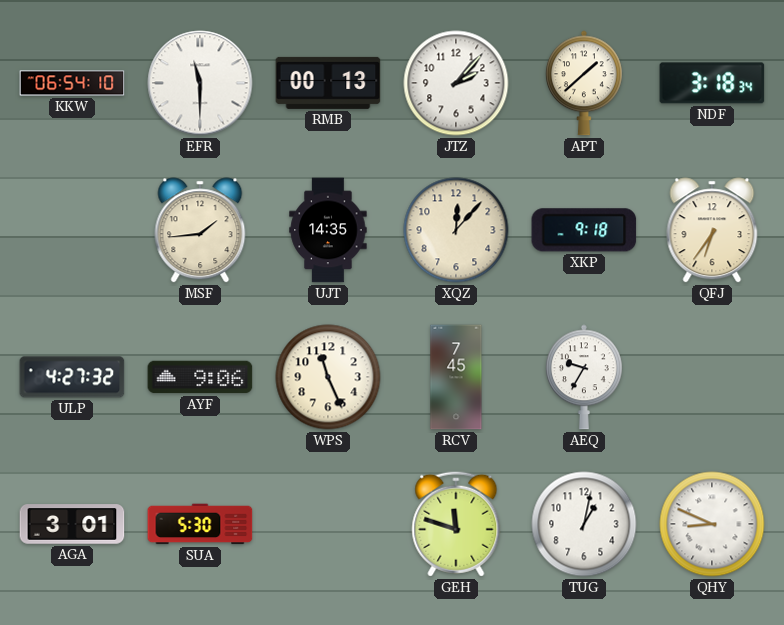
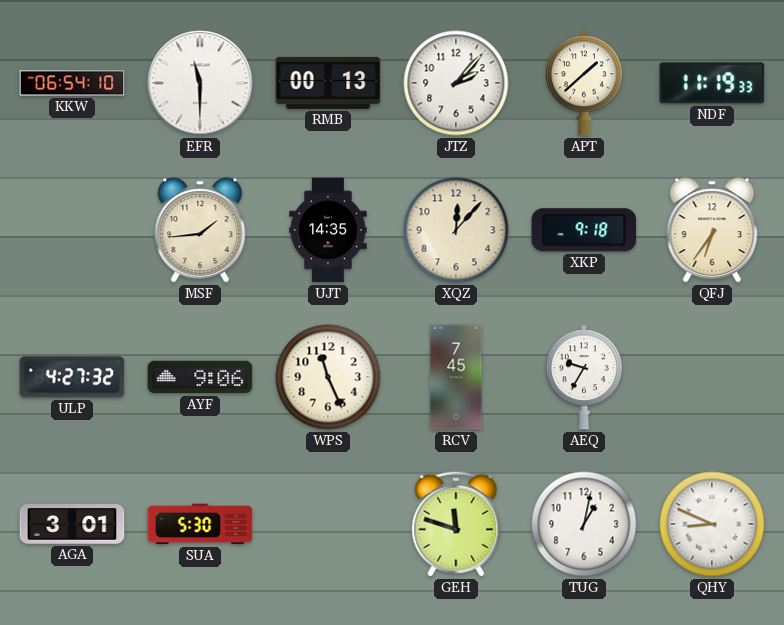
NDF: 3:18 -> 11:19 (712, 83)
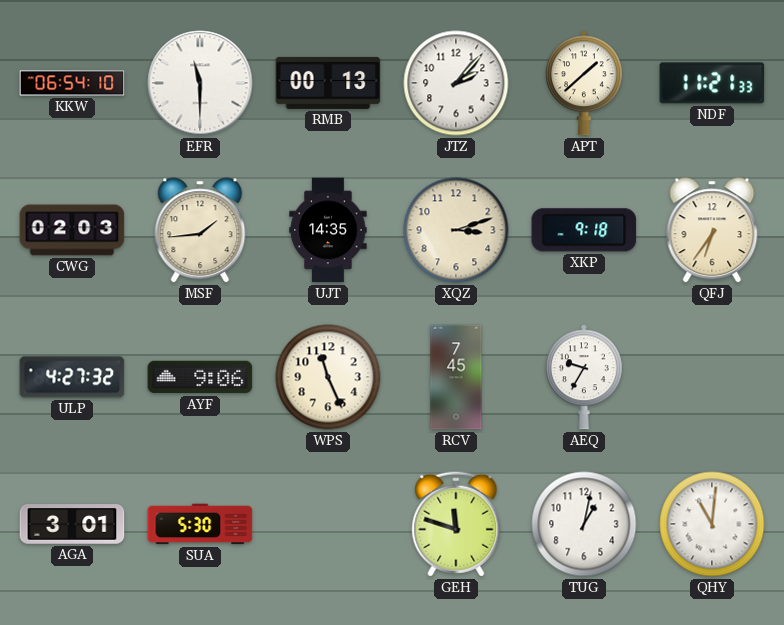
NDF: 11:19 -> 11:21 (712, 83)
CWG: none -> 02:03 (72, 230)
XQZ: 12:07 -> 3:12 (456, 230)
QHY: 8:49 -> 11:01 (712, 524)
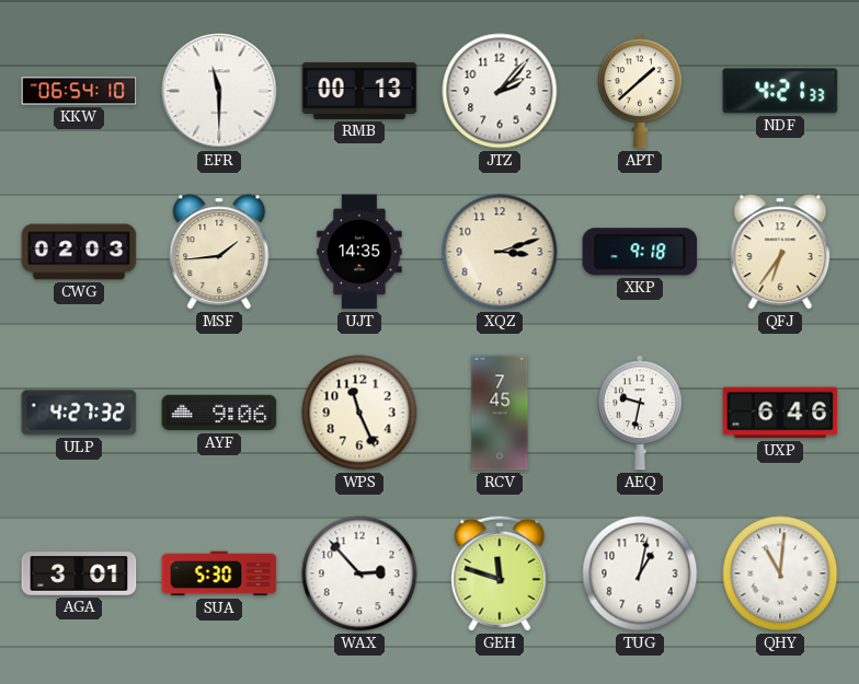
NDF: 11:21 -> 4:21 (780, 91)
AEQ: 9:35 -> 9:32 (641, 413)
UXP: none -> 6:46 (780, 413)
WAX: none -> 2:53 (359, 573)
